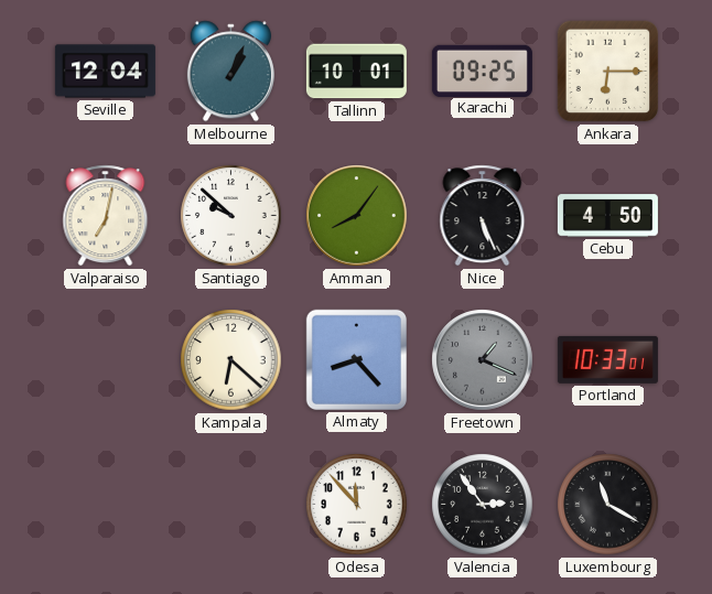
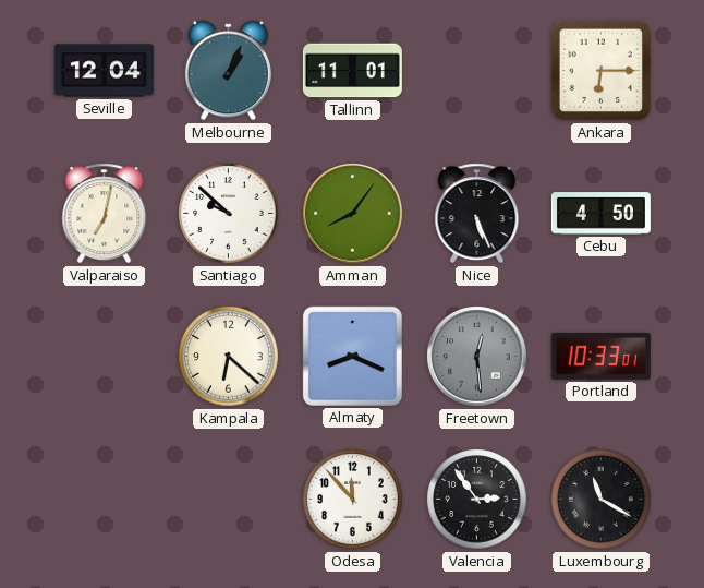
Tallinn: 10:01 -> 11:01 (352, 71)
Karachi: 09:25 -> none (482, 71)
Almaty: 8:23 -> 8:19 (352, 356)
Freetown: 1:19 -> 12:29 (477, 357)
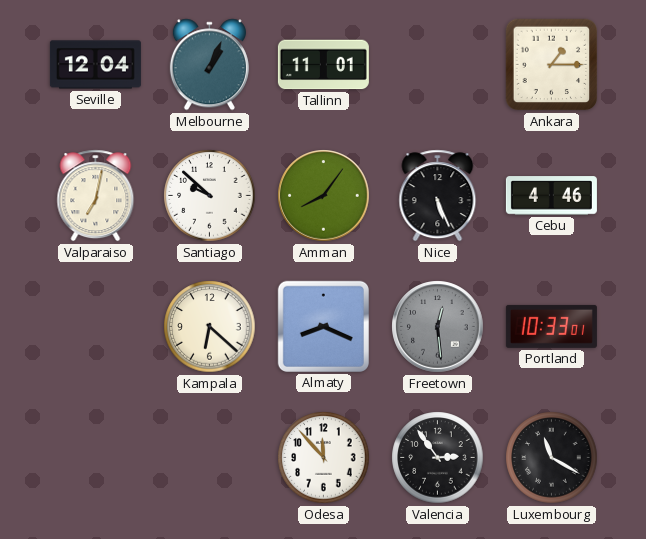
Ankara: 6:15 -> 1:15 (552, 65)
Cebu: 4:50 -> 4:46 (551, 196)
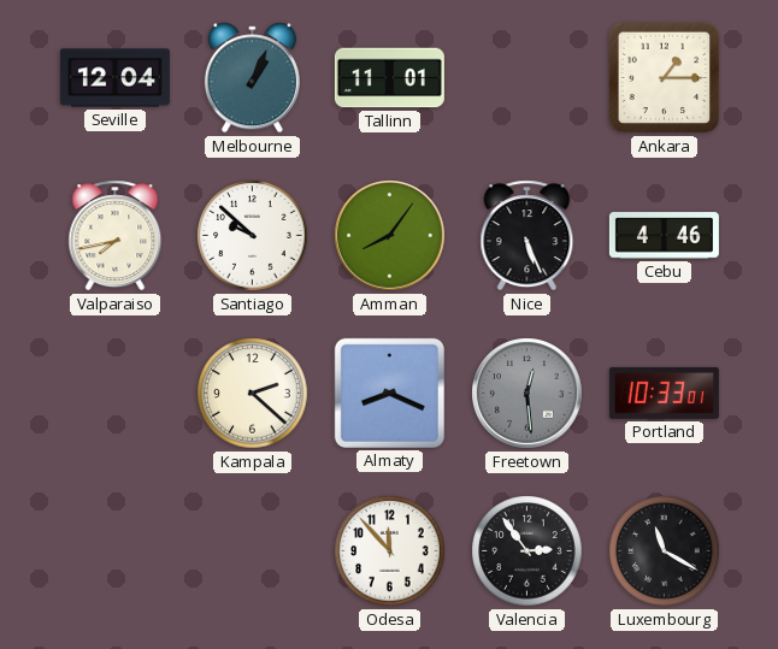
Valparaiso: 7:02 -> 7:43 (116, 236)
Kampala: 6:22 -> 2:22 (253, 394)
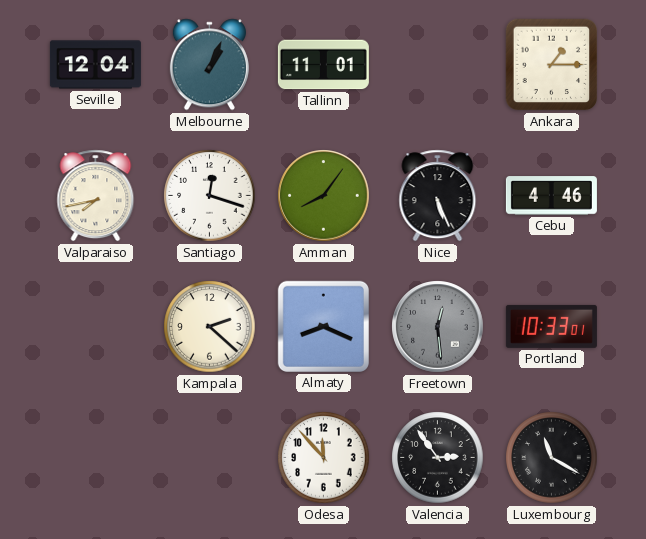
Santiago: 9:52 -> 12:18 (210, 196)
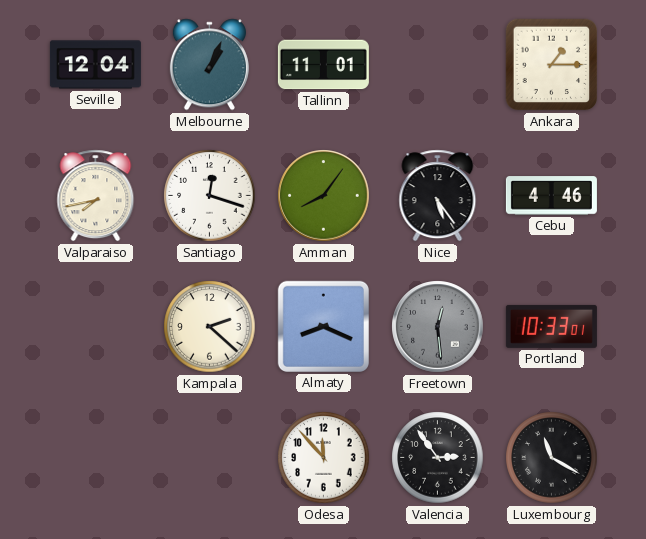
Nice: 5:26 -> 5:24 (438, 196)
